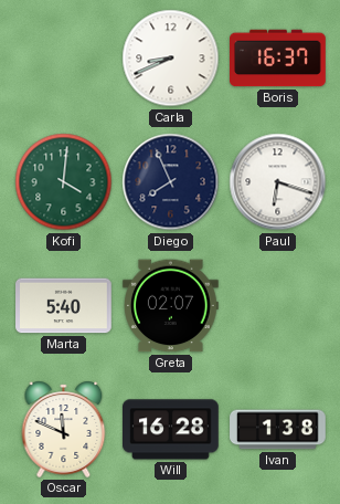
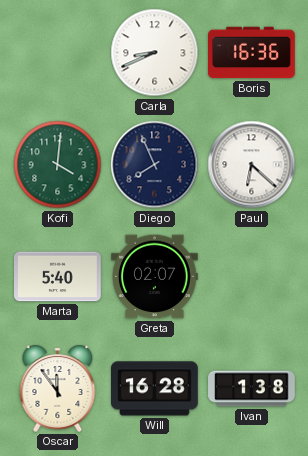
Boris: 16:37 -> 16:36 (252, 53)
Paul: 6:18 -> 6:22 (252, 165)
Oscar: 11:49 -> 11:54 (58, 388)
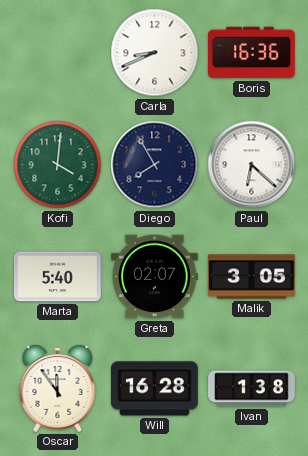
Diego: 7:56 -> 7:55 (155, 165)
Malik: none -> 3:05 (252, 277)
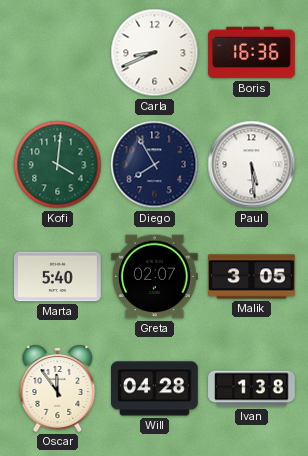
Paul: 6:22 -> 5:29 (252, 165)
Will: 16:28 -> 04:28 (155, 389)
